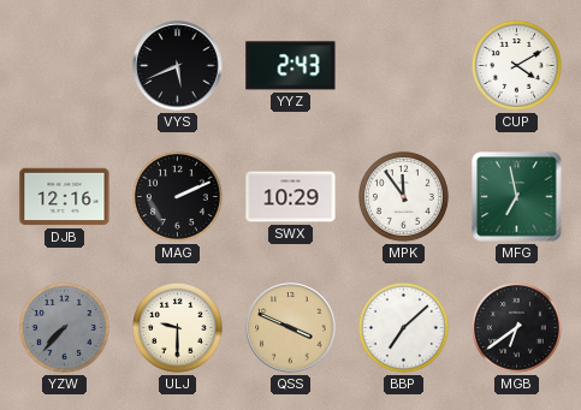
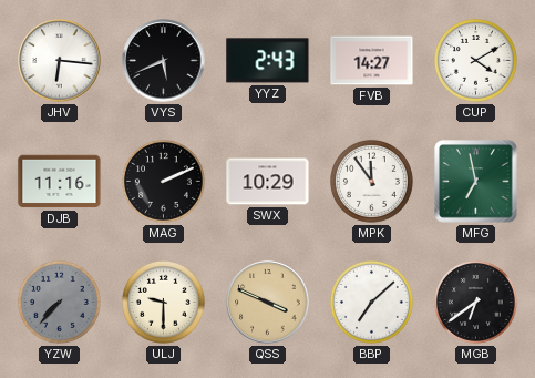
JHV: none -> 6:16 (60, 61)
FVB: none -> 14:27 (372, 61)
DJB: 12:16 -> 11:16 (60, 182)
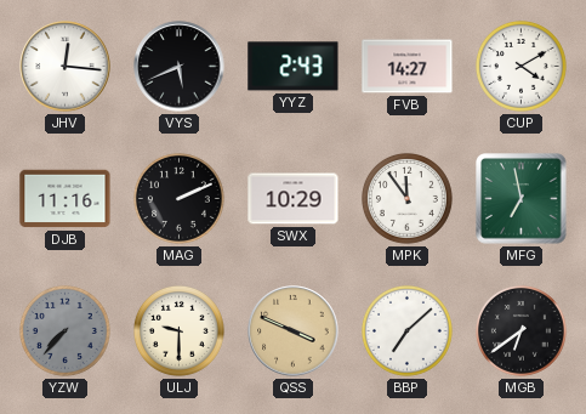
JHV: 6:16 -> 12:16 (66, 67)
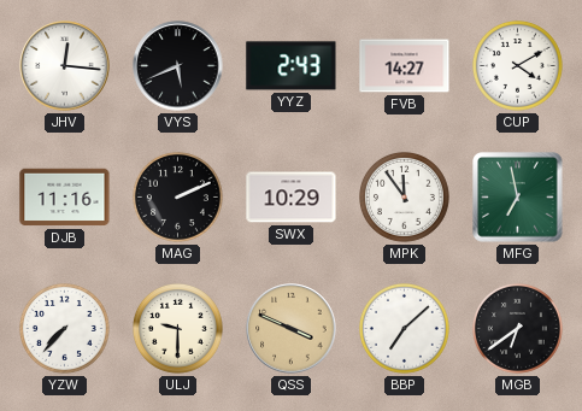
YZW dial: grey -> white (64, 328)
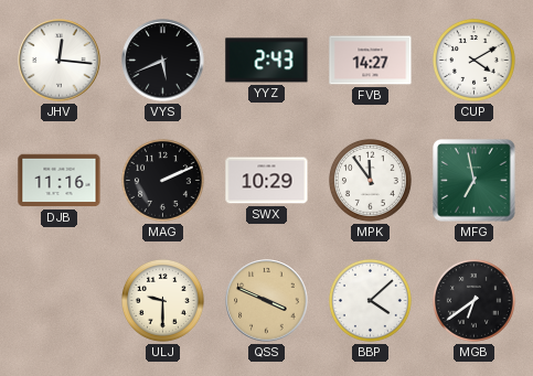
YZW: 7:37 -> none (64, 328)
BBP: 7:08 -> 4:08 (370, 300)
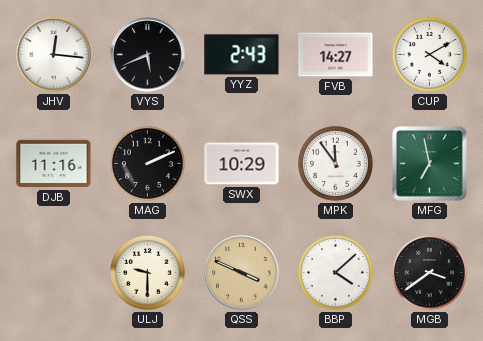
MGB: 6:39 -> 3:39 (429, 272)
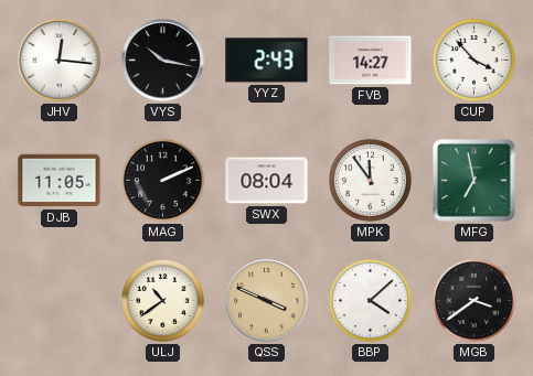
VYS: 5:41 -> 10:17 (163, 61)
CUP: 4:10 -> 3:53 (473, 60)
DJB: 11:16 -> 11:05 (60, 181)
SWX: 10:29 -> 08:04 (267, 181)
ULJ: 9:30 -> 10:39 (162, 300)
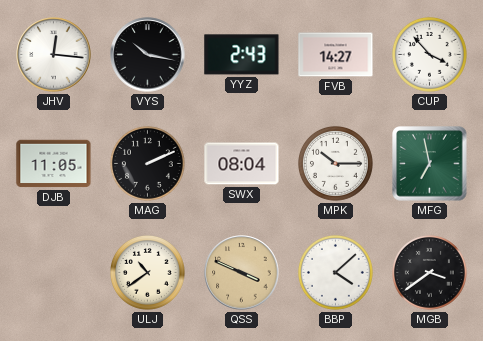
MPK: 11:54 -> 10:15 (335, 163)
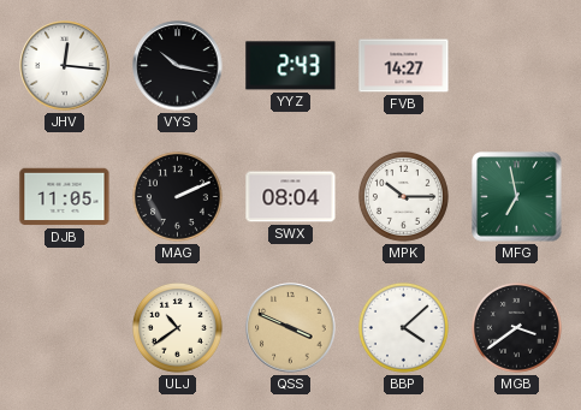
CUP: 3:53 -> none (429, 54)
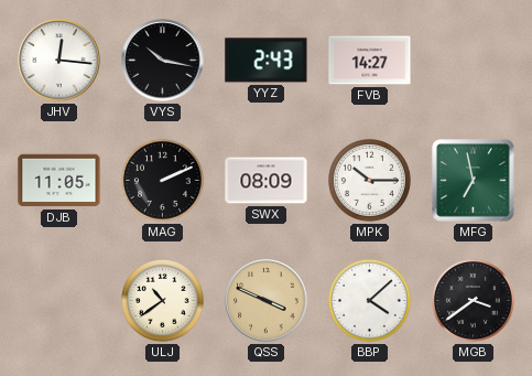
SWX: 08:04 -> 08:09 (267, 181)
